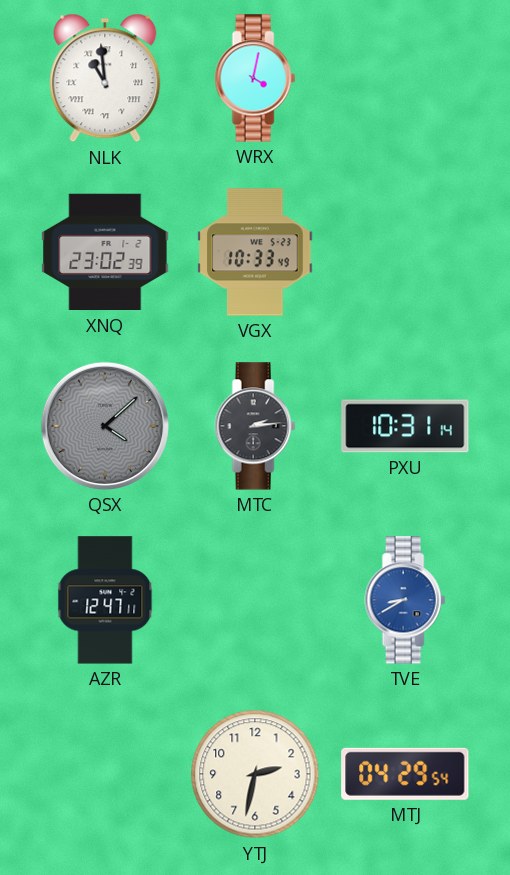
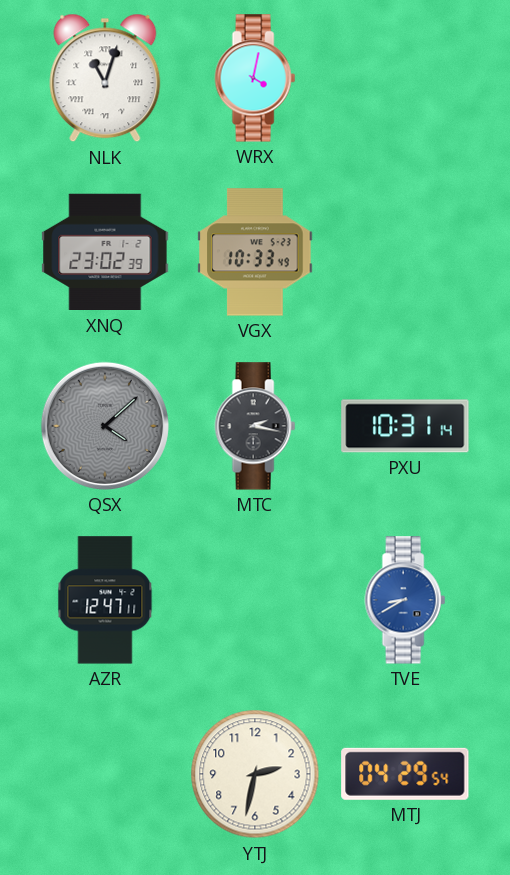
NLK: 10:59 -> 11:03 (105, 78)
MTC: 2:14 -> 2:17 (255, 426)
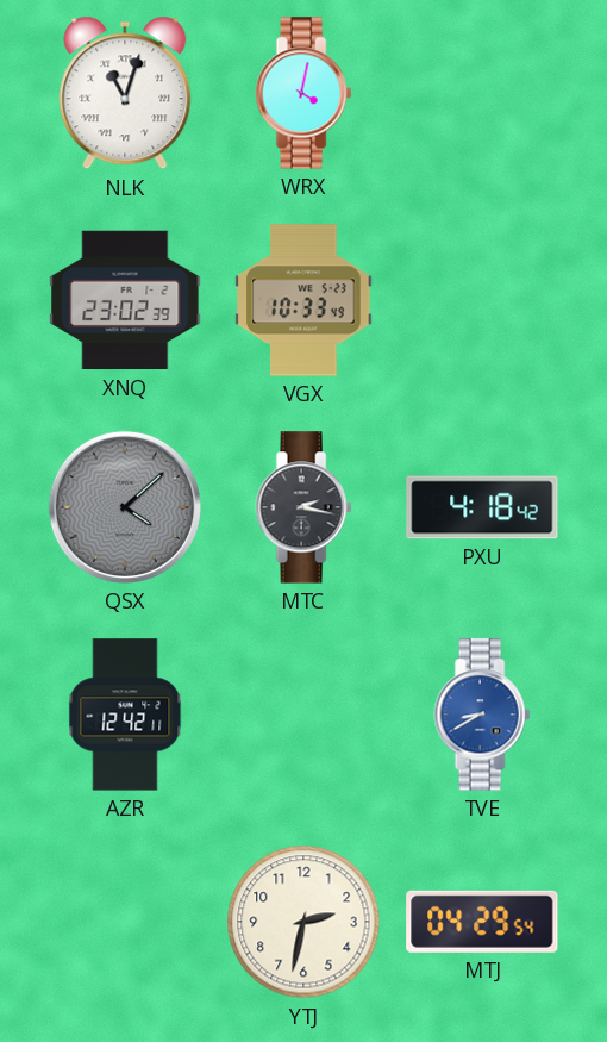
PXU: 10:31 -> 4:18 (482, 507)
AZR: 12:47 -> 12:42 (125, 715)
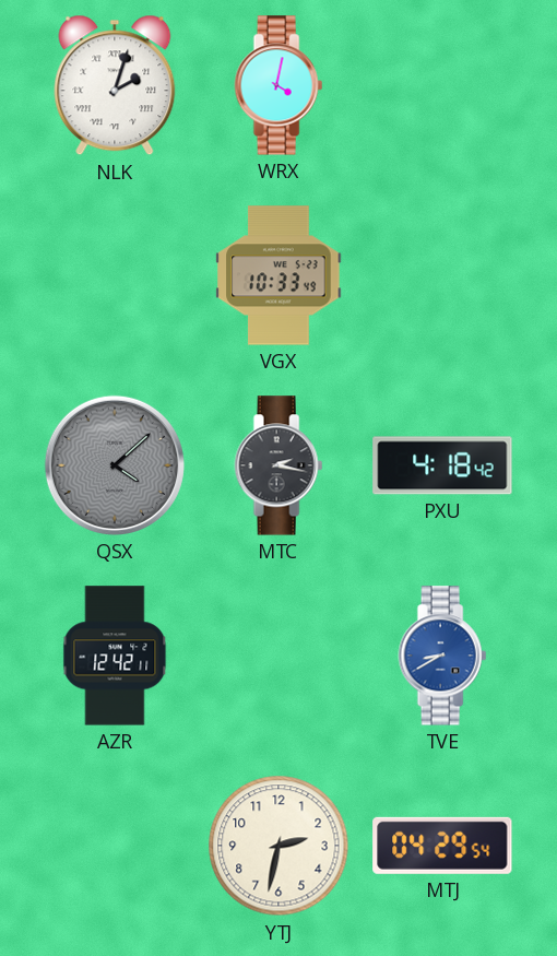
NLK: 11:03 -> 2:03 (115, 85)
XNQ: 23:02 -> none (125, 300)
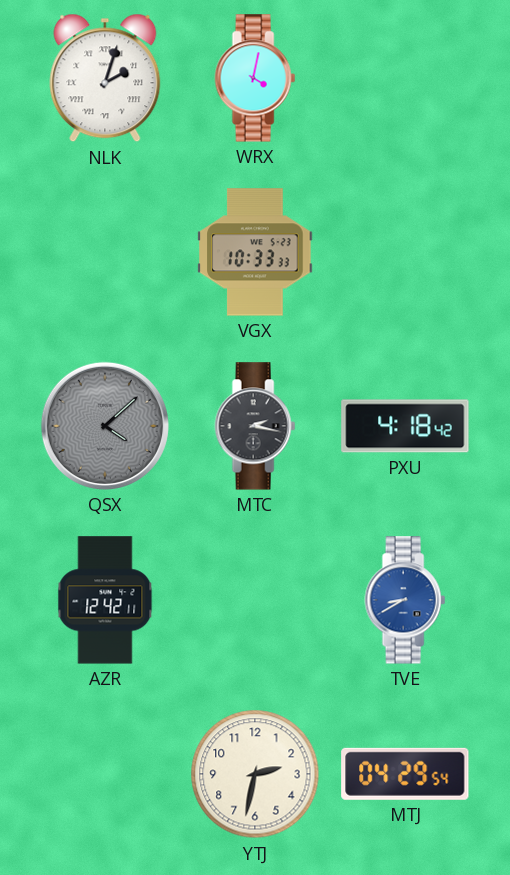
VGX: 10:33:49 -> 10:33:33 (255, 252)
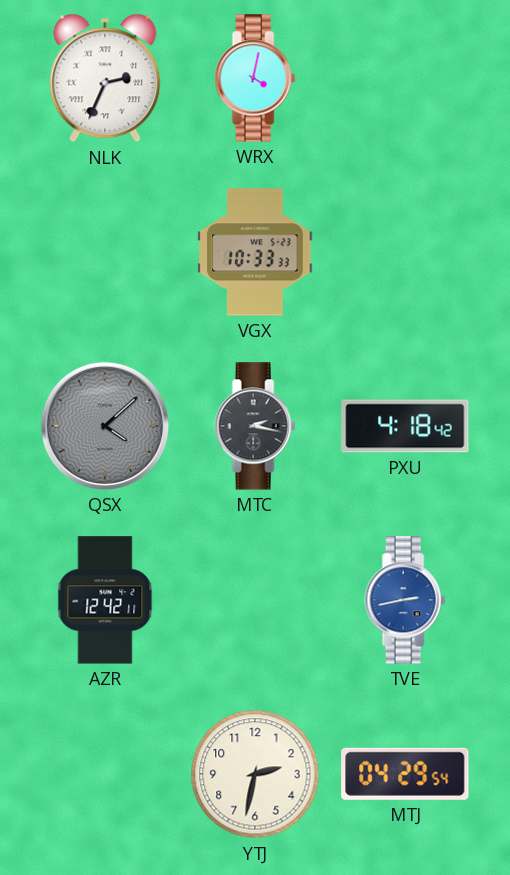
NLK: 2:03 -> 2:34 (105, 78)
TVE: 8:40 -> 2:43 (405, 600)
